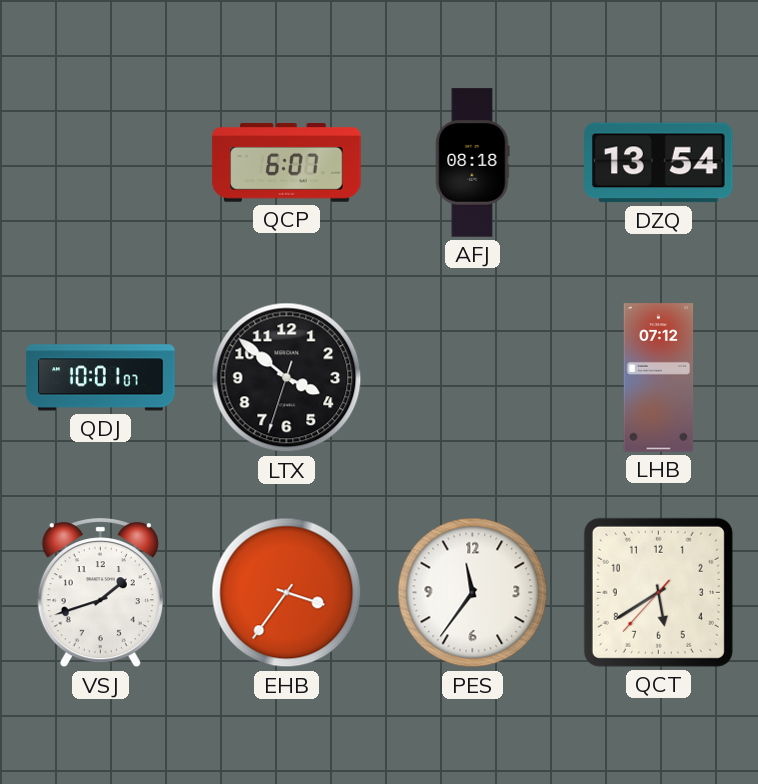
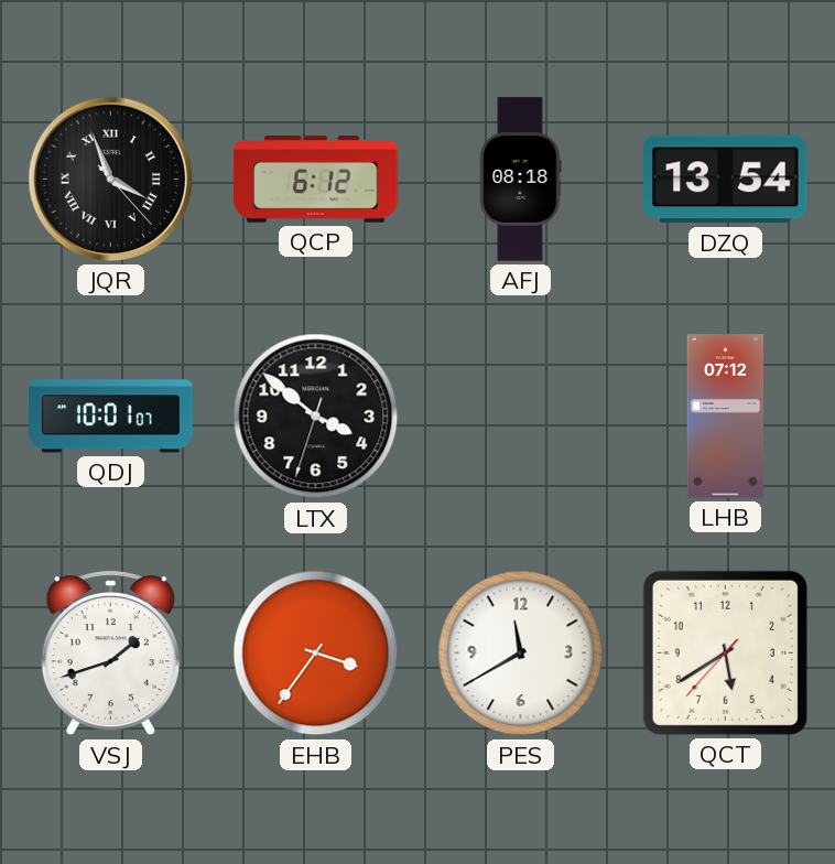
JQR: none -> 3:56 (110, 179)
QCP: 6:07 -> 6:12 (316, 180)
PES: 11:36 -> 11:40 (521, 654)
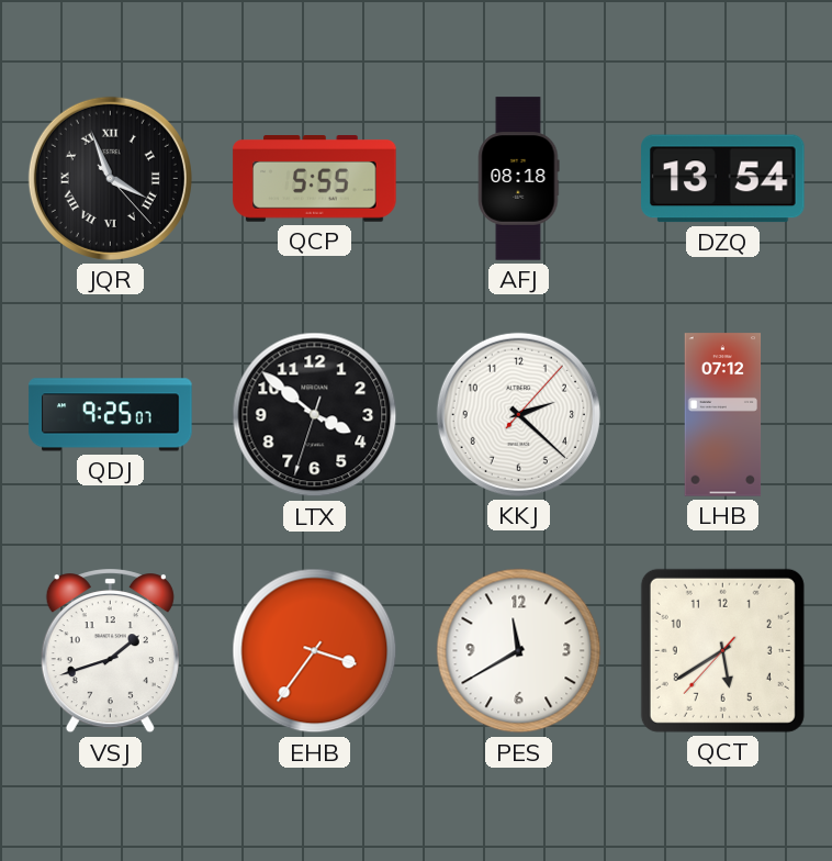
QCP: 6:12 -> 5:55 (315, 179)
QDJ: 10:01 -> 9:25 (111, 415)
KKJ: none -> 2:22 (518, 414)
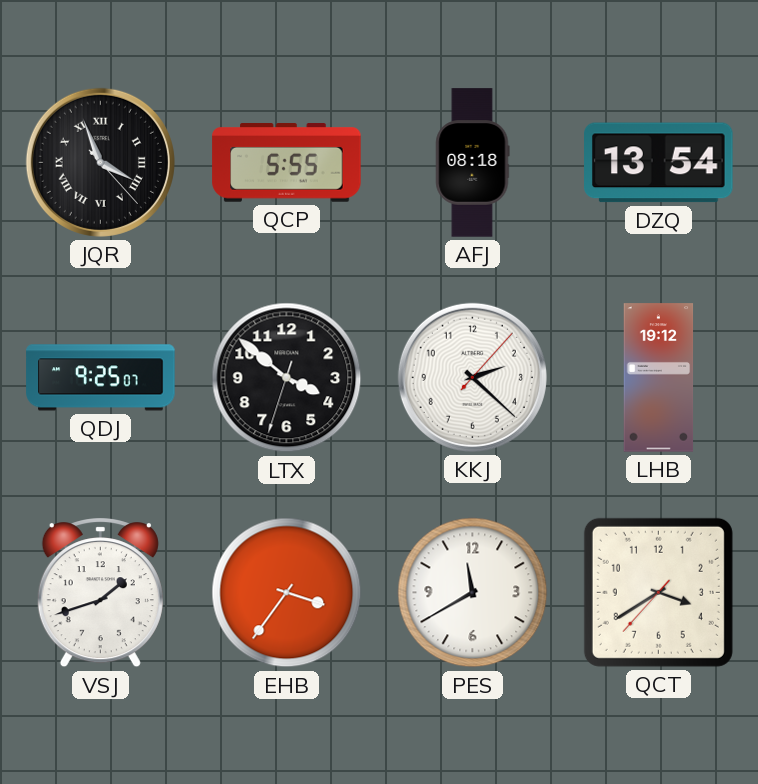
LHB: 07:12 -> 19:12 (659, 378)
QCT: 5:39 -> 3:39 (658, 592)
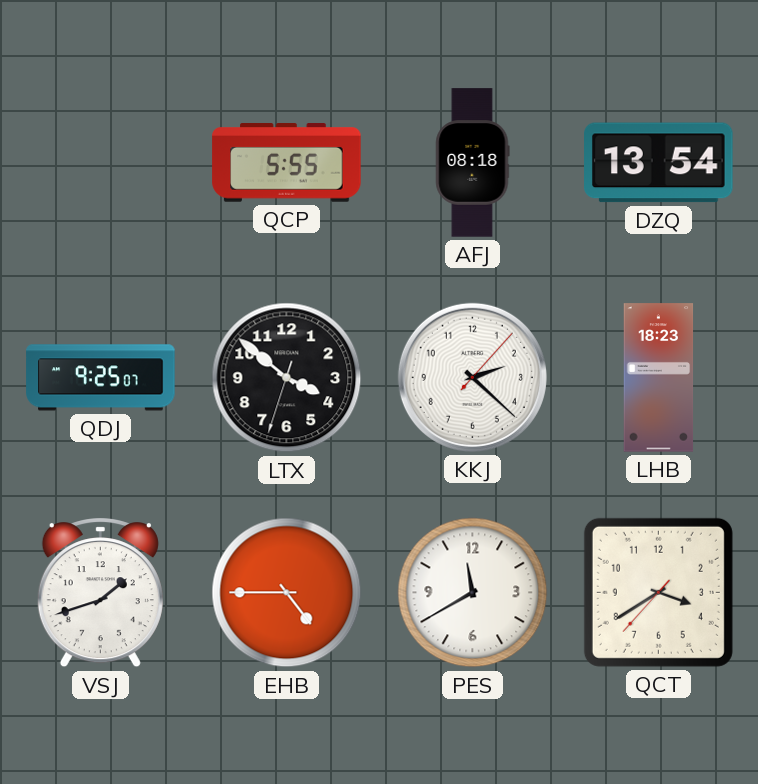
JQR: 3:56 -> none (100, 162)
LHB: 19:12 -> 18:23 (659, 378)
EHB: 3:36 -> 4:45 (287, 593)
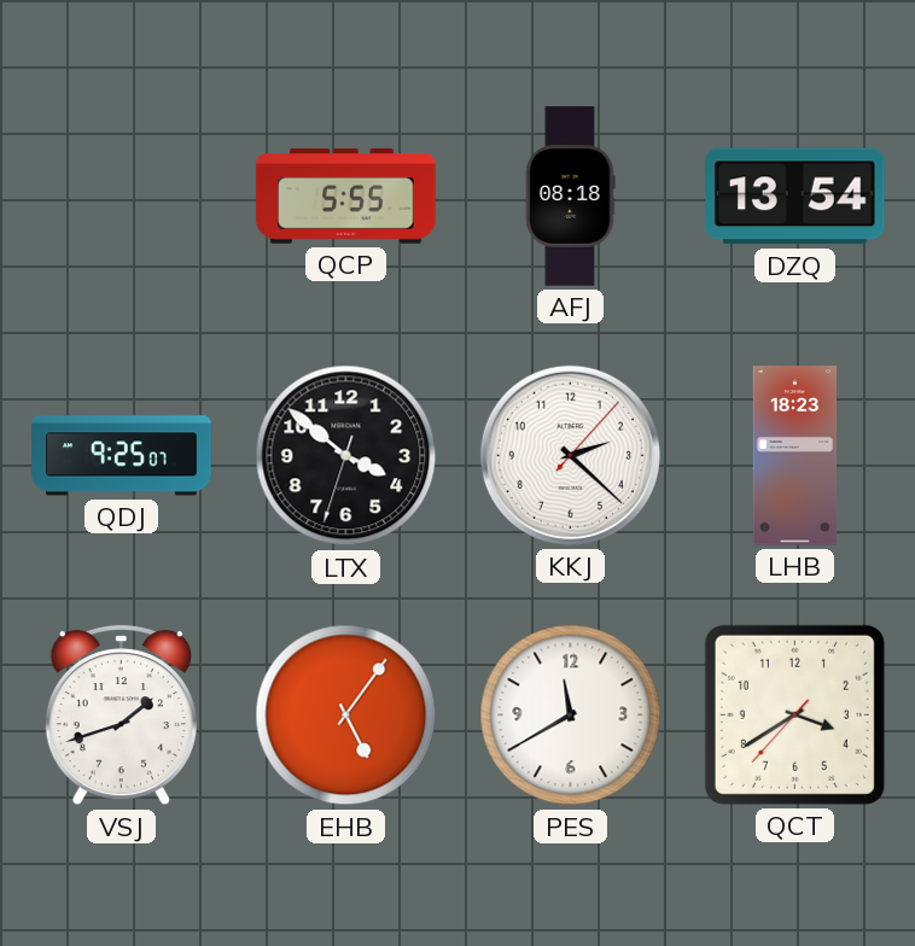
EHB: 4:45 -> 5:06 (346, 716)
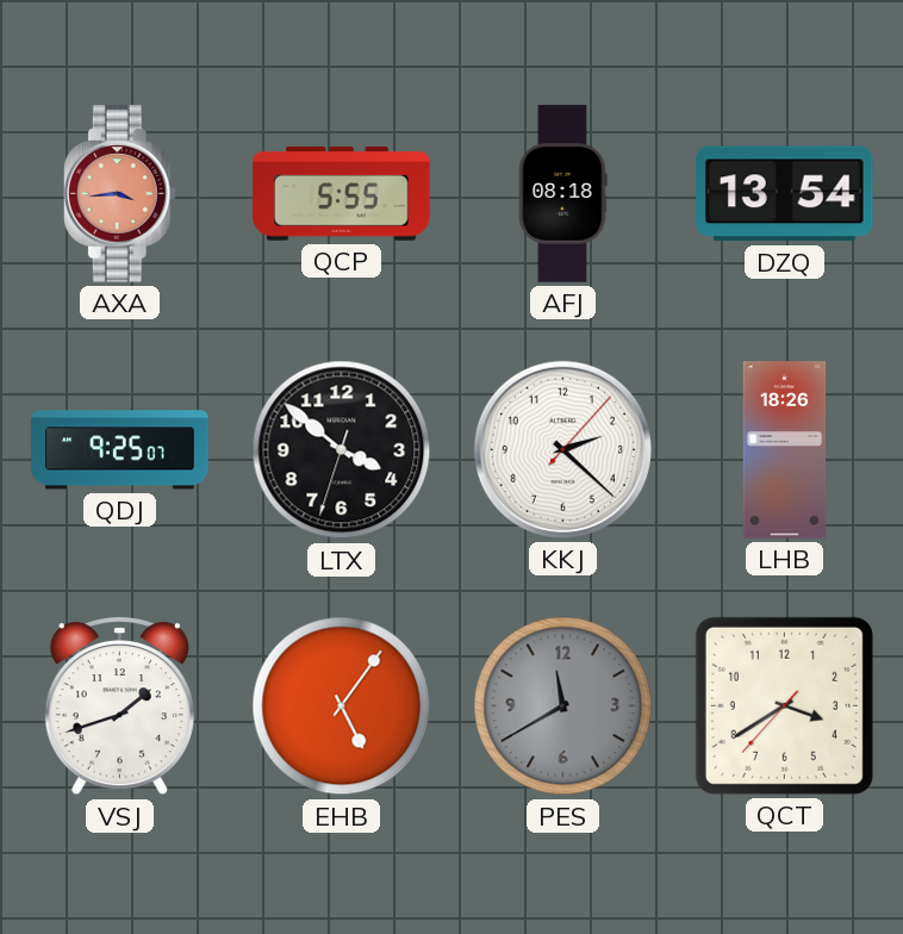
AXA: none -> 3:44 (119, 194)
LHB: 18:23 -> 18:26 (785, 450)
PES dial: white -> grey (563, 706)
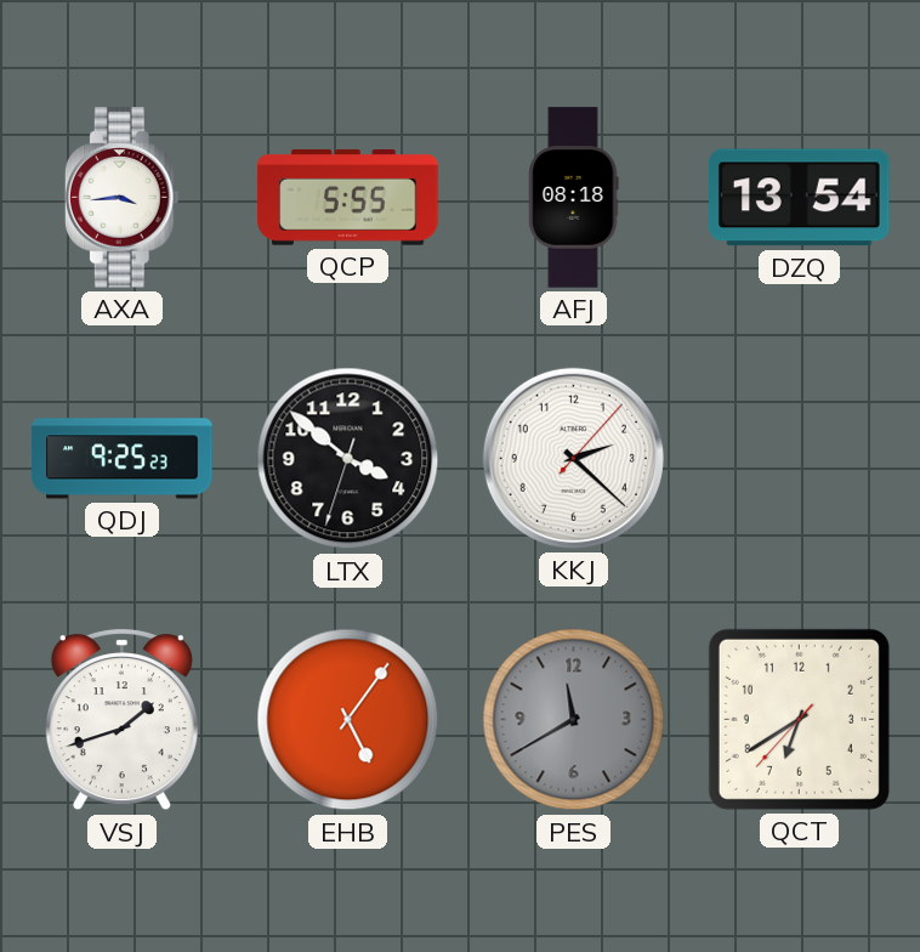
AXA dial: salmon -> white (121, 198)
QDJ: 9:25:07 -> 9:25:23 (123, 459)
LHB: 18:26 -> none (785, 450)
QCT: 3:39 -> 6:39 (799, 719)
